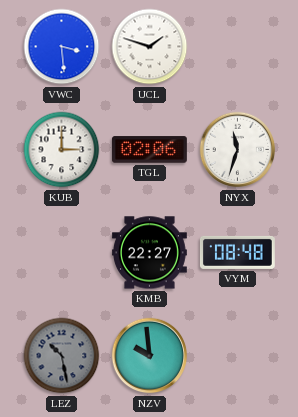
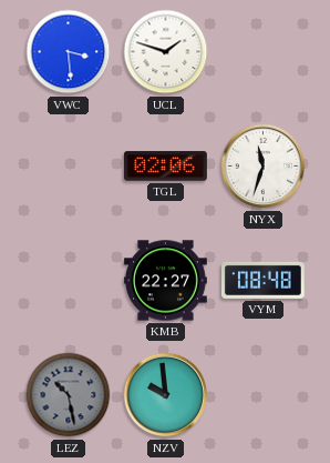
KUB: 3:00 -> none (62, 150)
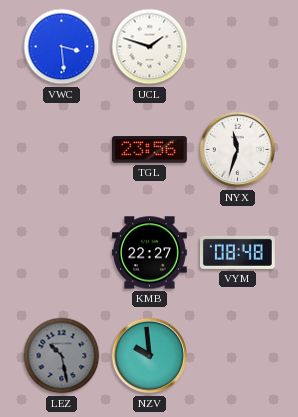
TGL: 02:06 -> 23:56 (149, 150)
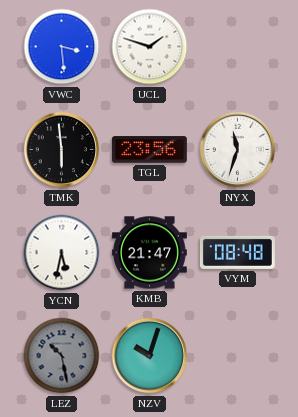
TMK: none -> 5:59 (62, 150)
YCN: none -> 5:32 (62, 253)
KMB: 22:27 -> 21:47 (149, 253)
NZV: 9:59 -> 10:03 (150, 356)
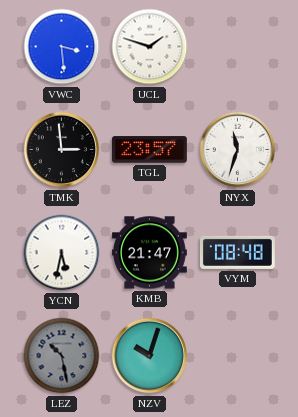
TMK: 5:59 -> 2:59 (62, 150)
TGL: 23:56 -> 23:57 (149, 150)
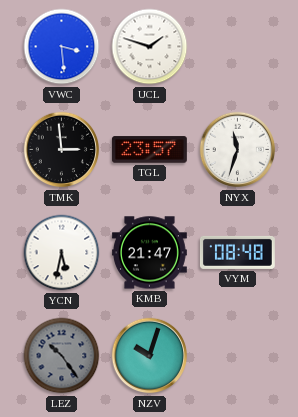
LEZ: 10:28 -> 10:24 (62, 356)
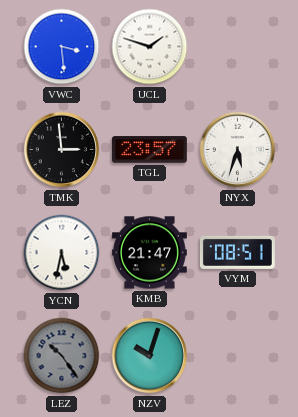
NYX: 11:33 -> 5:33 (238, 150)
VYM: 08:48 -> 08:51 (238, 252)
